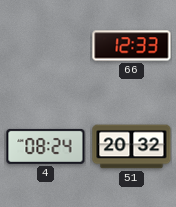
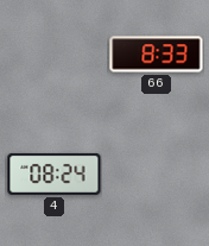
66: 12:33 -> 8:33 (157, 55)
51: 20:32 -> none (132, 147)
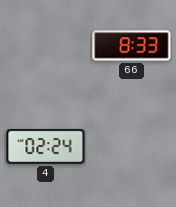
4: 08:24 -> 02:24 (46, 146)
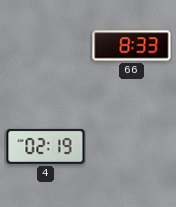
4: 02:24 -> 02:19 (46, 146)
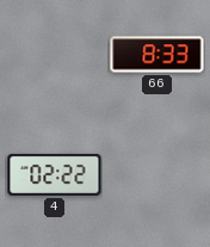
4: 02:19 -> 02:22 (55, 174)
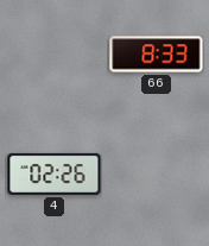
4: 02:22 -> 02:26 (55, 174)
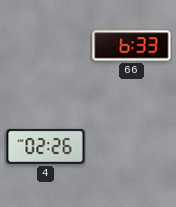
66: 8:33 -> 6:33 (132, 46)
